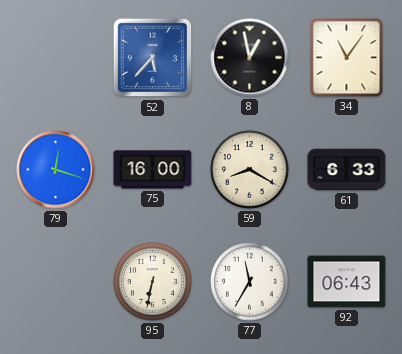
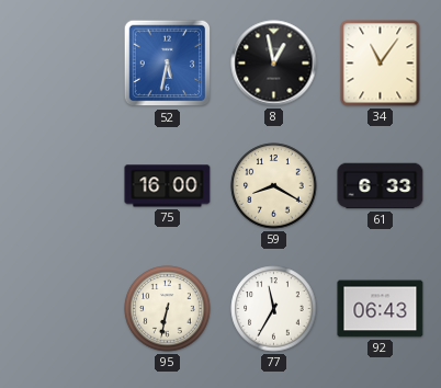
52: 5:37 -> 5:32 (168, 64)
79: 12:18 -> none (56, 170)
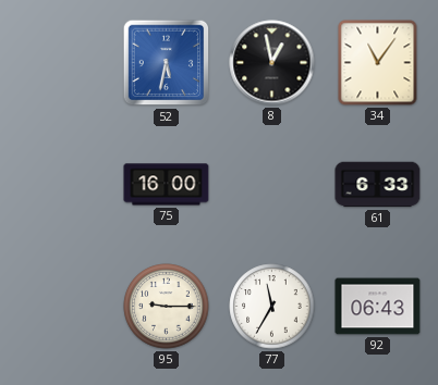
59: 8:20 -> none (274, 186)
95: 6:32 -> 9:15 (167, 307)
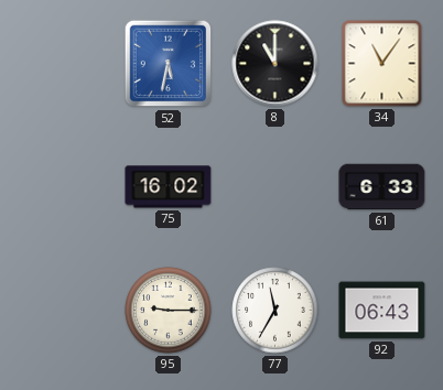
8: 12:58 -> 11:00 (275, 64)
75: 16:00 -> 16:02 (169, 187)
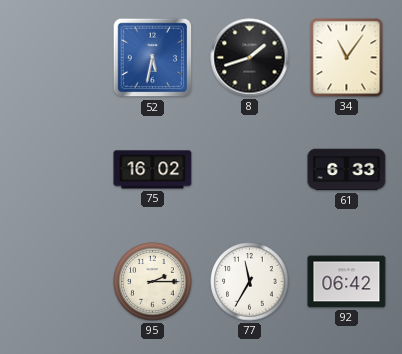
8: 11:00 -> 1:42 (250, 58)
95: 9:15 -> 2:15 (153, 282)
92: 06:43 -> 06:42 (347, 282)
